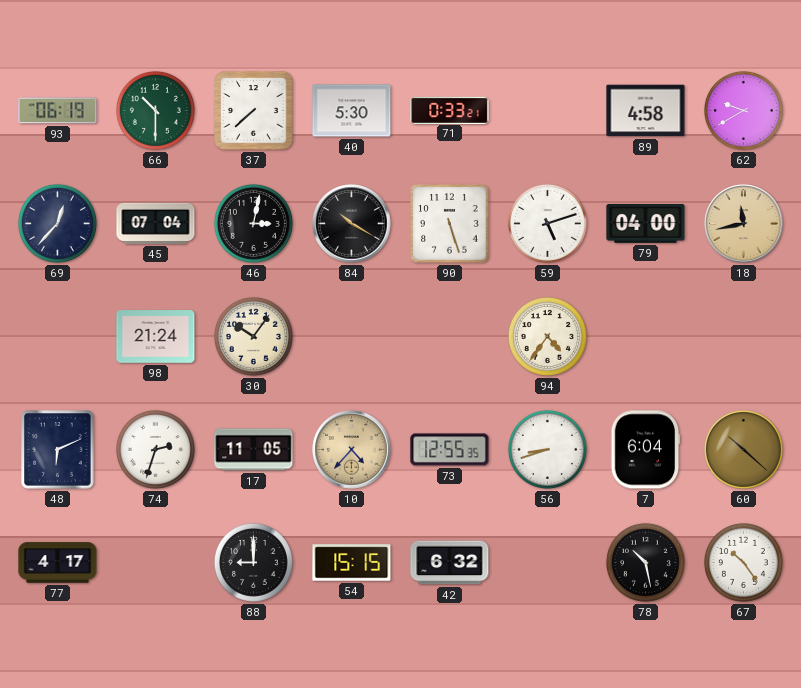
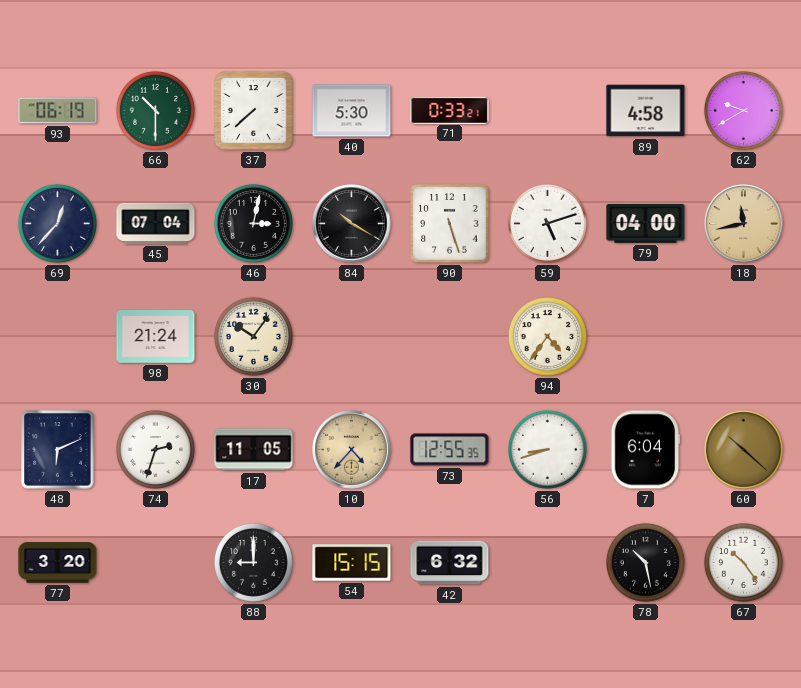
77: 4:17 -> 3:20 (58, 563)
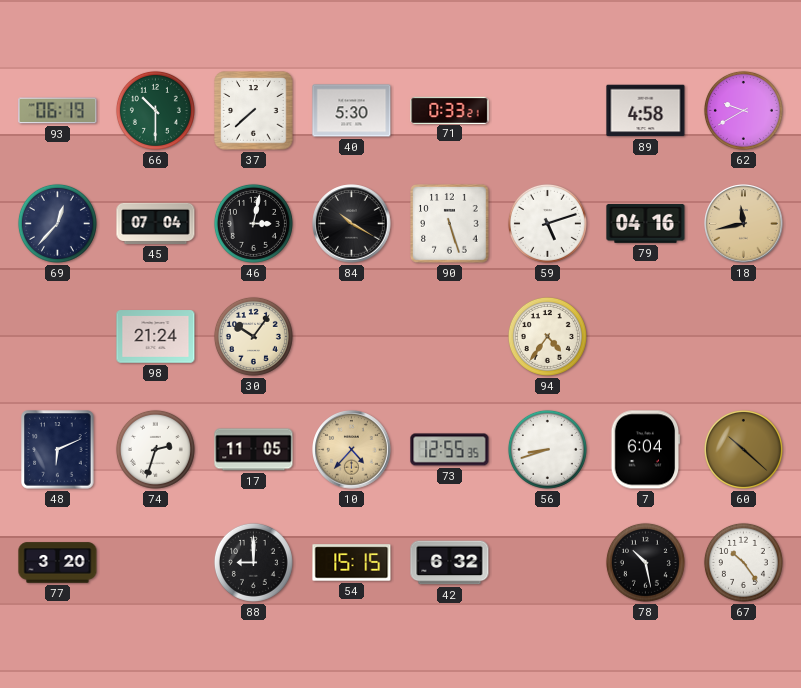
79: 04:00 -> 04:16 (646, 223)
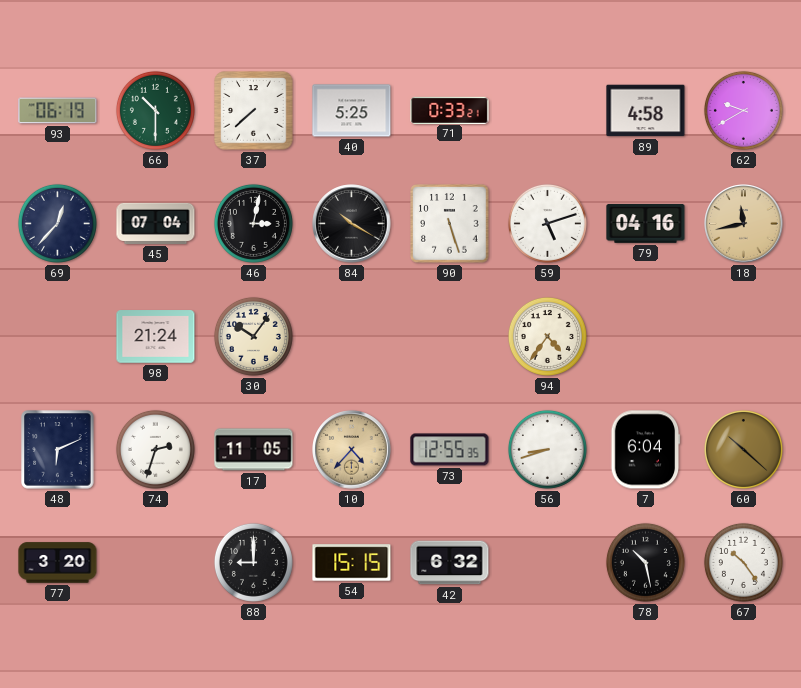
40: 5:30 -> 5:25 (352, 111)
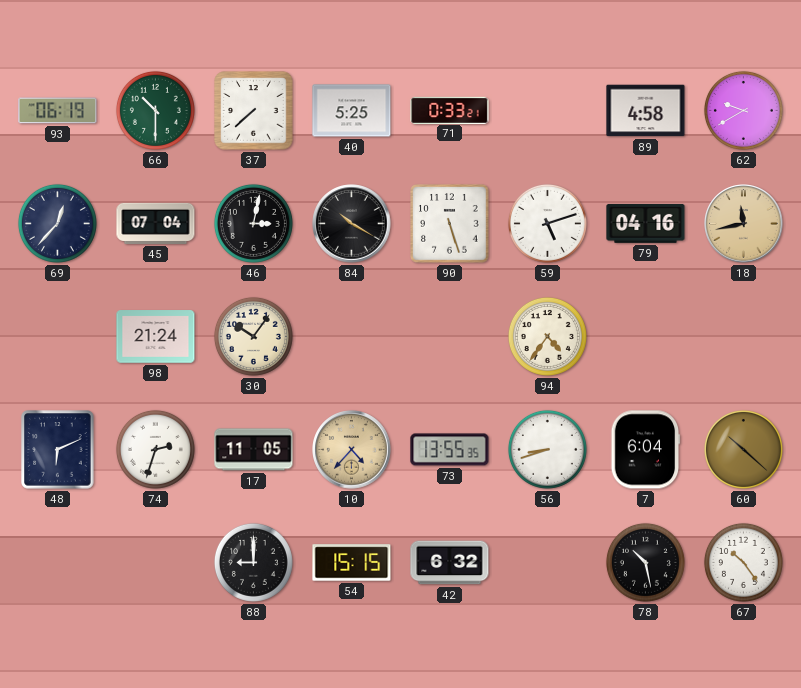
73: 12:55 -> 13:55 (450, 450)
77: 3:20 -> none (58, 563)
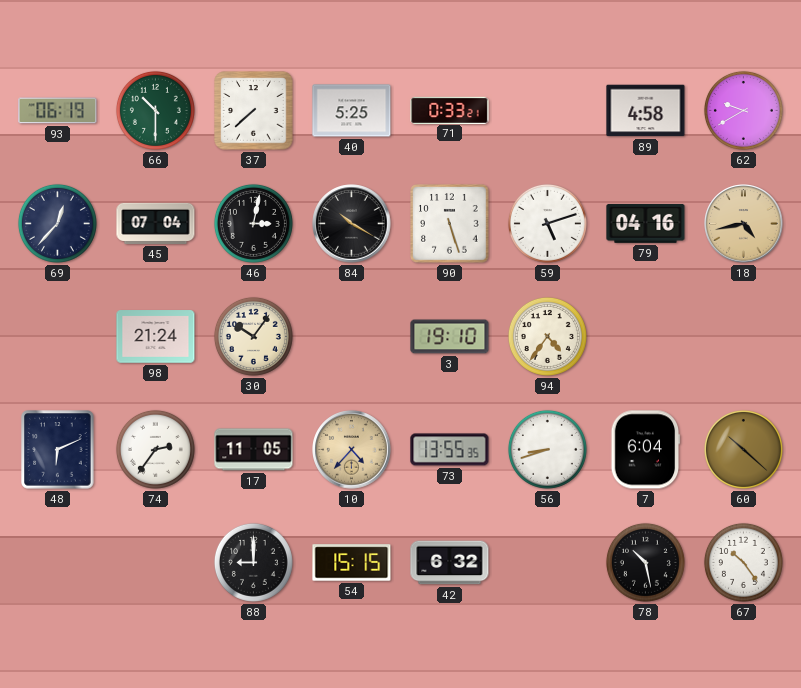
18: 11:43 -> 4:43 (744, 224)
3: none -> 19:10 (450, 337)
74: 2:33 -> 2:36 (155, 449)
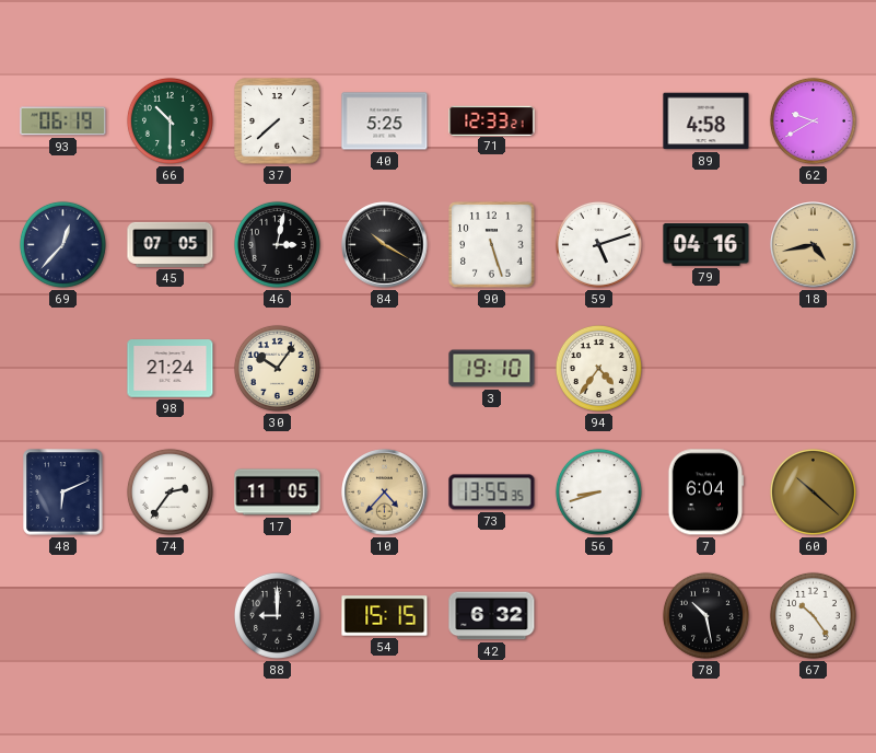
71: 0:33 -> 12:33 (492, 120)
45: 07:04 -> 07:05 (171, 244)
